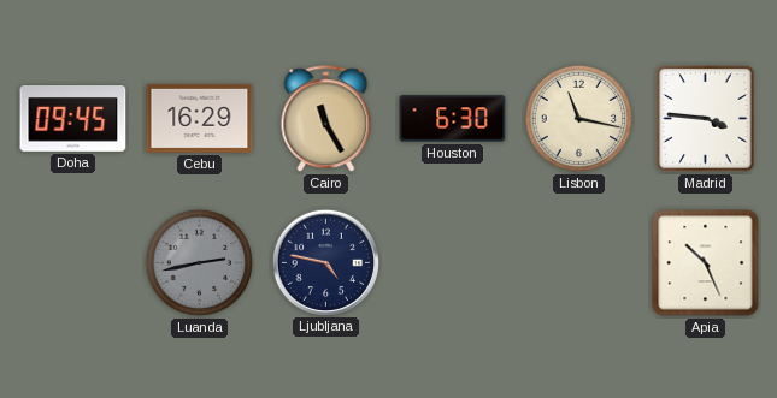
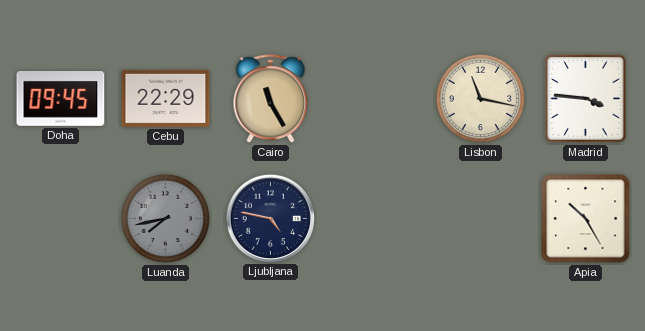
Cebu: 16:29 -> 22:29 (166, 98)
Houston: 6:30 -> none (453, 119)
Luanda: 2:43 -> 7:43 (166, 219)
Apia: 10:26 -> 10:25 (586, 219)
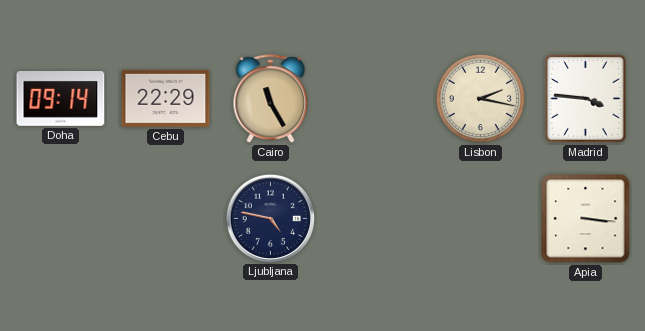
Doha: 09:45 -> 09:14 (61, 99)
Lisbon: 11:17 -> 2:17 (481, 99)
Luanda: 7:43 -> none (166, 219)
Apia: 10:25 -> 3:16 (586, 219)
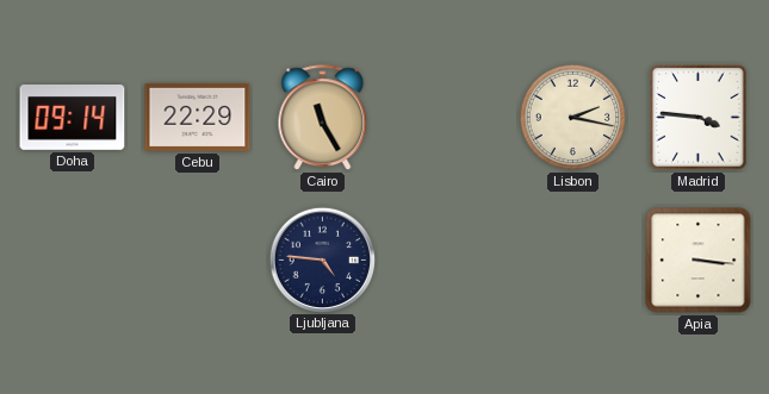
Ljubljana: 4:47 -> 4:46 (322, 259)
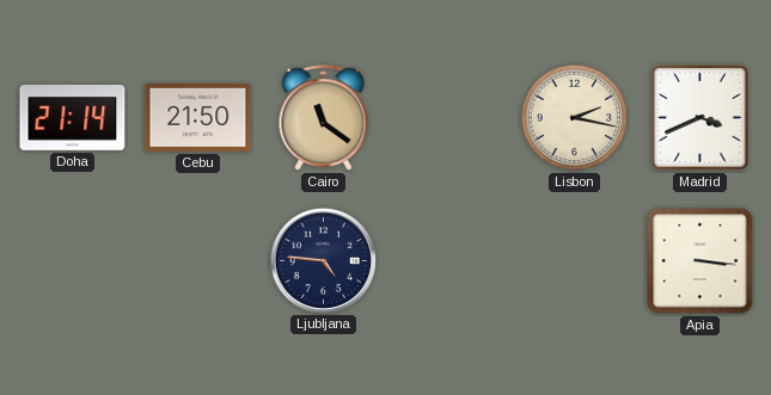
Doha: 09:14 -> 21:14 (73, 118)
Cebu: 22:29 -> 21:50 (198, 117)
Cairo: 11:25 -> 11:21 (324, 118)
Madrid: 3:46 -> 3:41 (700, 118)
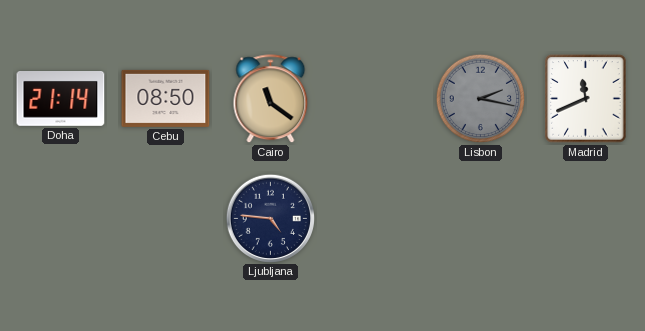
Cebu: 21:50 -> 08:50 (166, 98)
Lisbon dial: cream -> grey (481, 99)
Madrid: 3:41 -> 11:41 (586, 99)
Apia: 3:16 -> none (700, 261)
